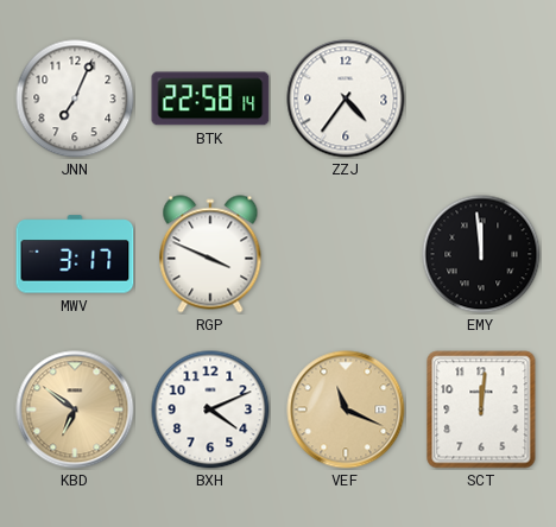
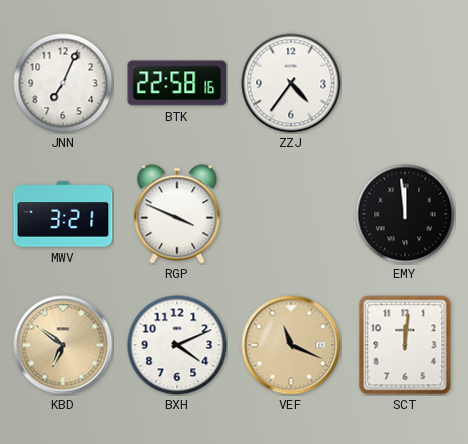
BTK: 22:58:14 -> 22:58:16 (177, 83)
MWV: 3:17 -> 3:21 (63, 214)
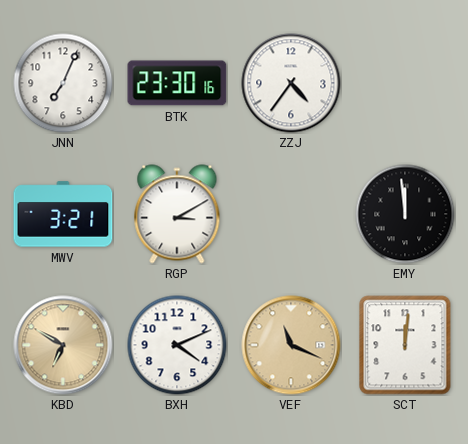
BTK: 22:58 -> 23:30 (177, 83)
RGP: 3:49 -> 3:10 (177, 214)
KBD: 6:51 -> 6:50 (63, 345)
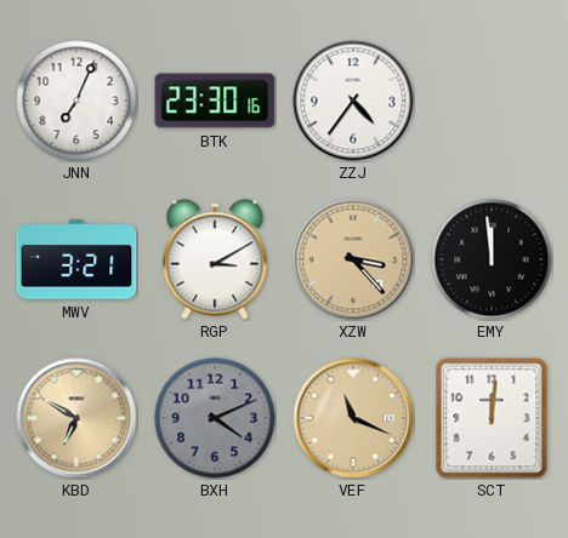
XZW: none -> 3:23 (353, 259)
BXH dial: white -> grey (215, 418)
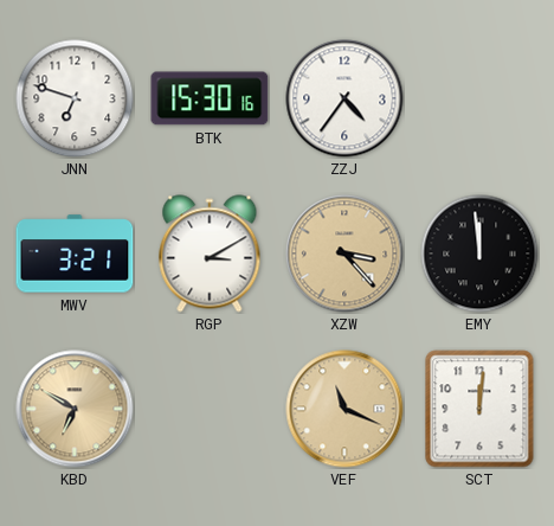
JNN: 7:04 -> 6:48 (75, 98)
BTK: 23:30 -> 15:30 (210, 98)
BXH: 4:11 -> none (215, 418)
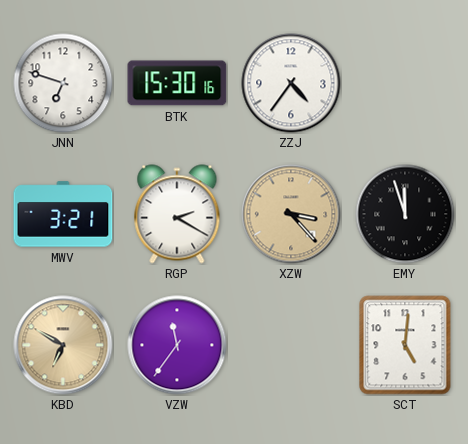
RGP: 3:10 -> 2:20 (177, 214)
EMY: 11:59 -> 11:57 (405, 214)
VZW: none -> 11:36 (177, 345)
VEF: 11:19 -> none (344, 409)
SCT: 12:01 -> 5:01 (405, 345)
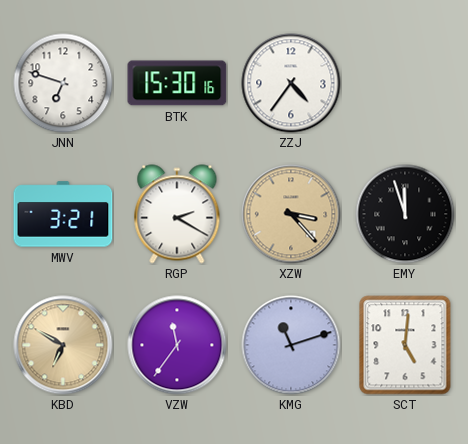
KMG: none -> 11:12 (291, 345)
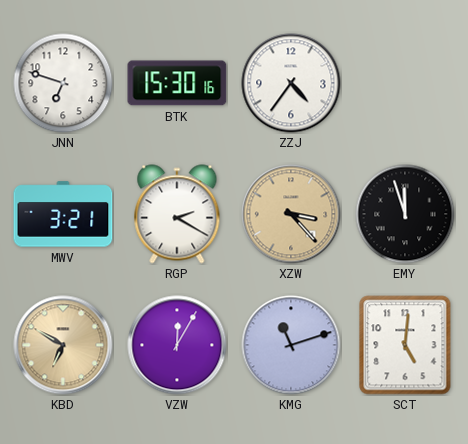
VZW: 11:36 -> 12:05 (177, 345)
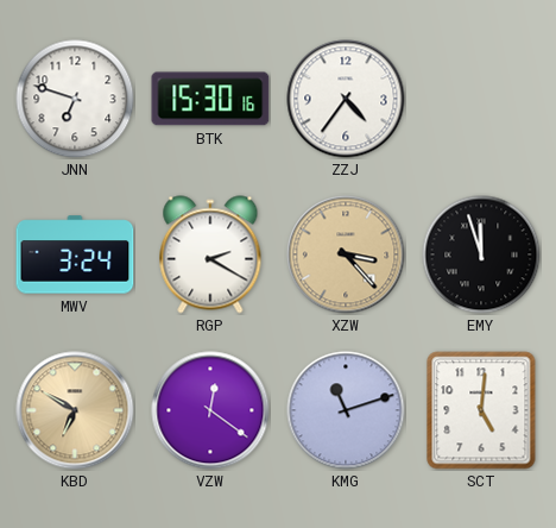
MWV: 3:21 -> 3:24 (75, 254)
VZW: 12:05 -> 12:21 (210, 410)
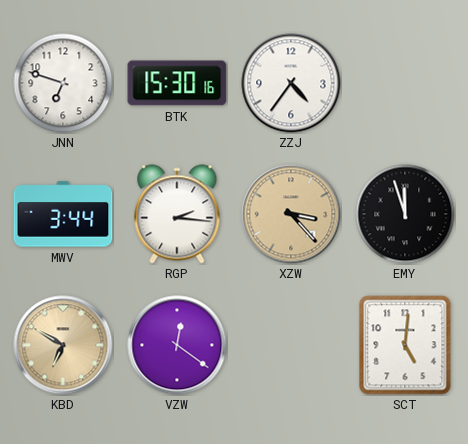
MWV: 3:24 -> 3:44 (63, 214)
RGP: 2:20 -> 2:16 (177, 214)
KMG: 11:12 -> none (346, 410)
